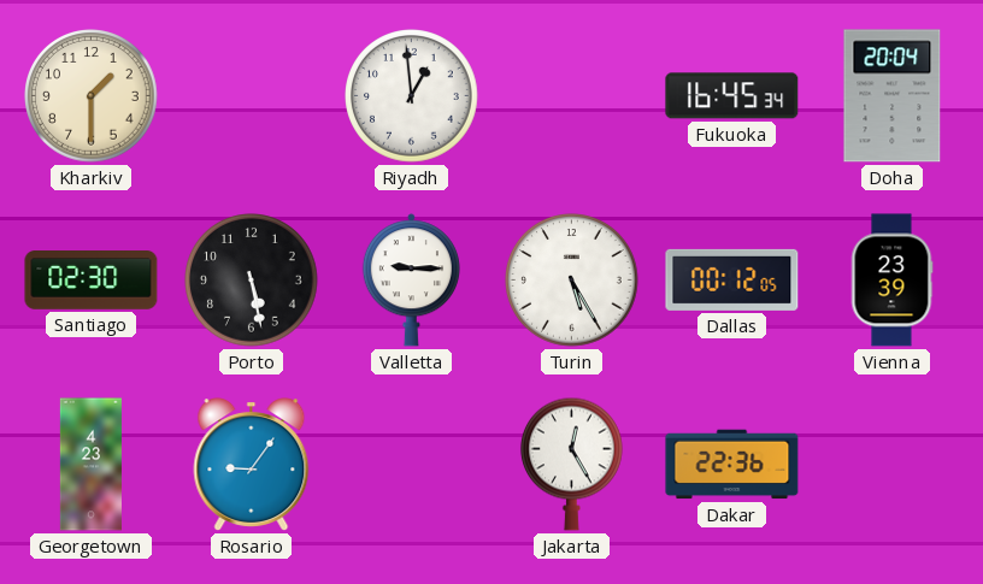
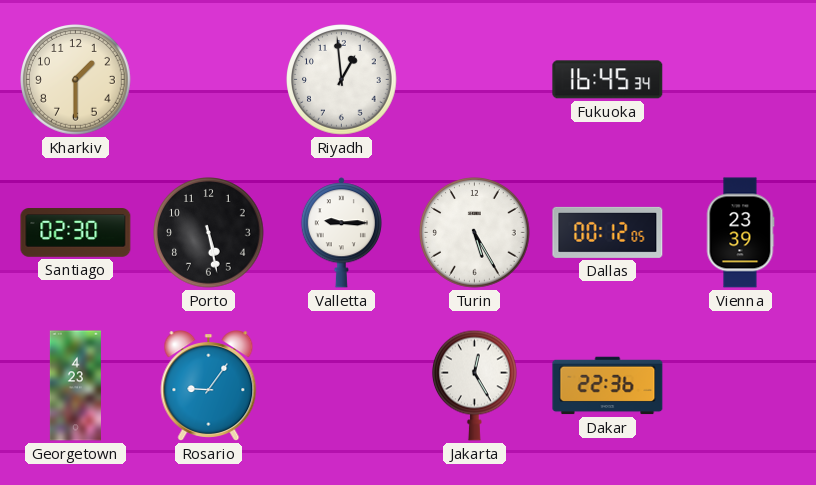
Doha: 20:04 -> none (893, 96)
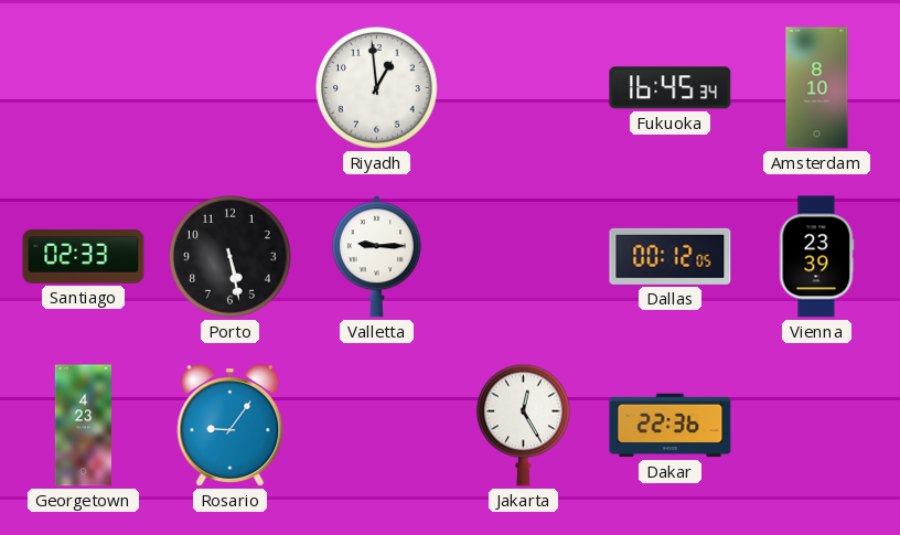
Kharkiv: 1:30 -> none (76, 80)
Amsterdam: none -> 8:10 (817, 88)
Santiago: 02:30 -> 02:33 (84, 257)
Turin: 5:25 -> none (475, 233)
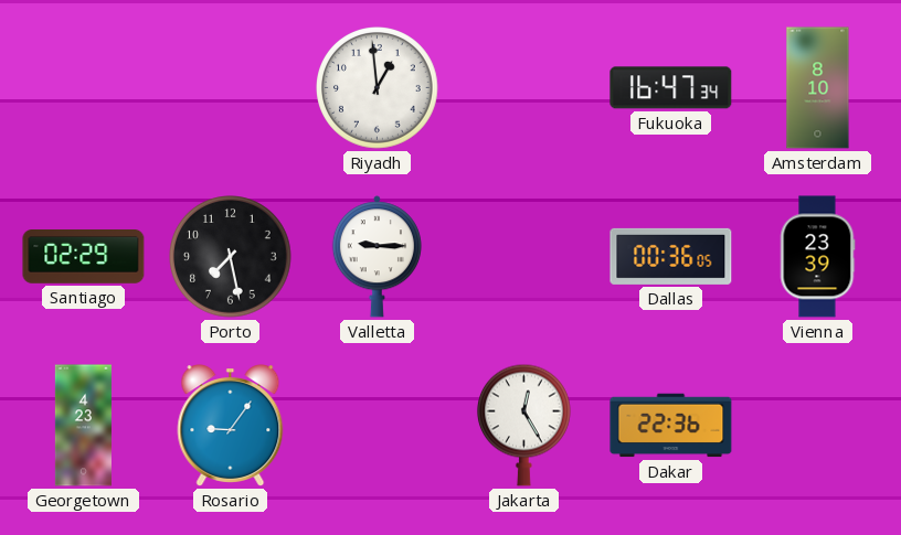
Fukuoka: 16:45 -> 16:47 (671, 88)
Santiago: 02:33 -> 02:29 (84, 257)
Porto: 5:28 -> 7:28 (231, 257)
Dallas: 00:12 -> 00:36 (671, 256)
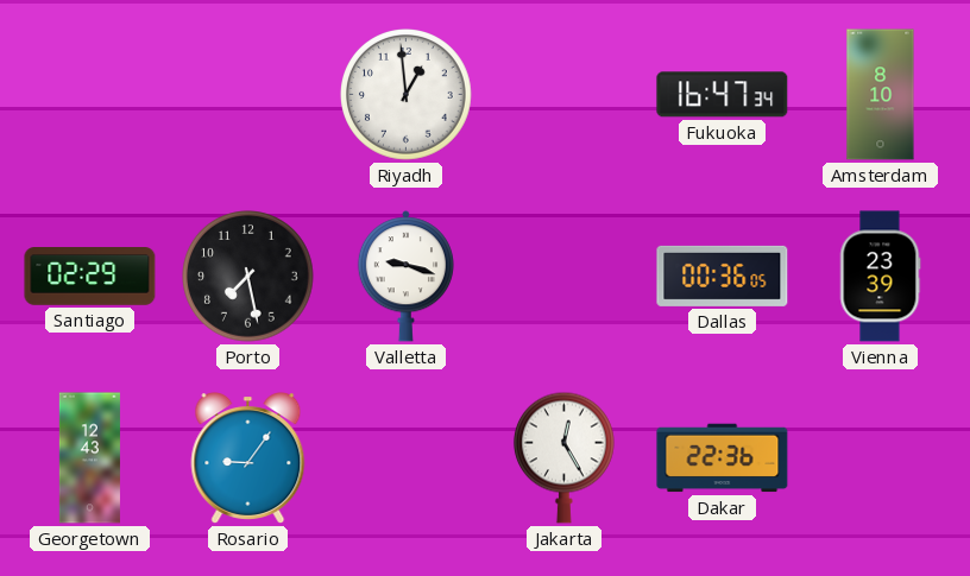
Valletta: 9:15 -> 9:18 (405, 277)
Georgetown: 4:23 -> 12:43 (89, 458)
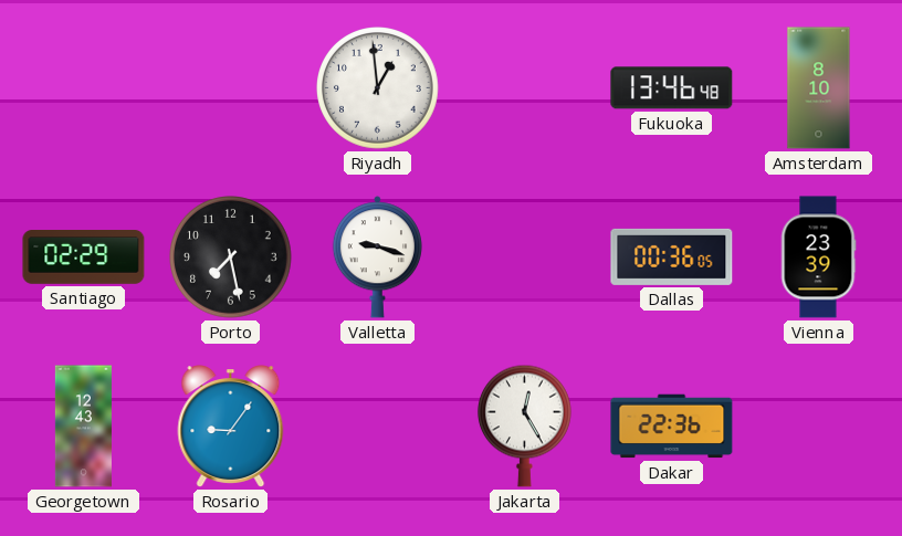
Fukuoka: 16:47 -> 13:46 (672, 88)
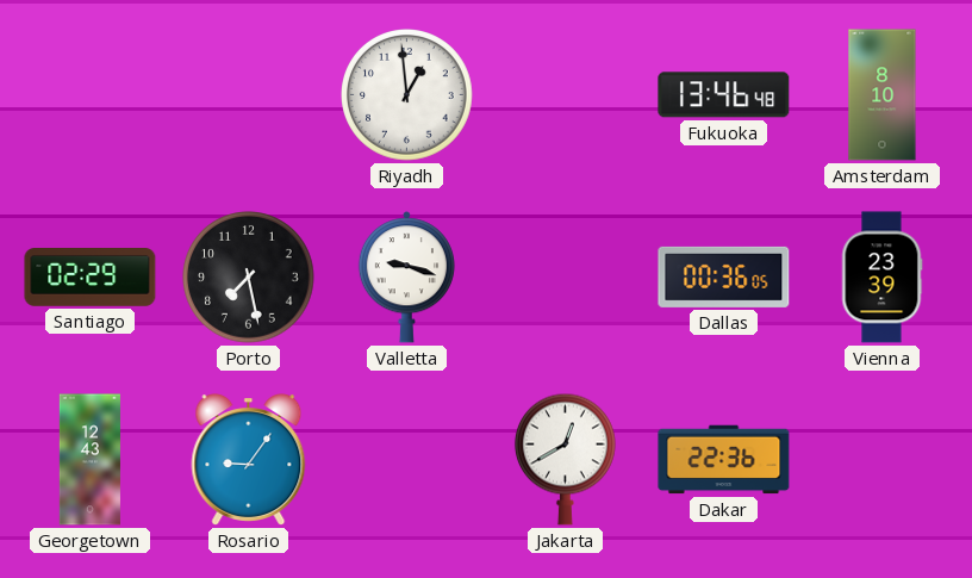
Jakarta: 12:25 -> 12:40 (565, 459)
